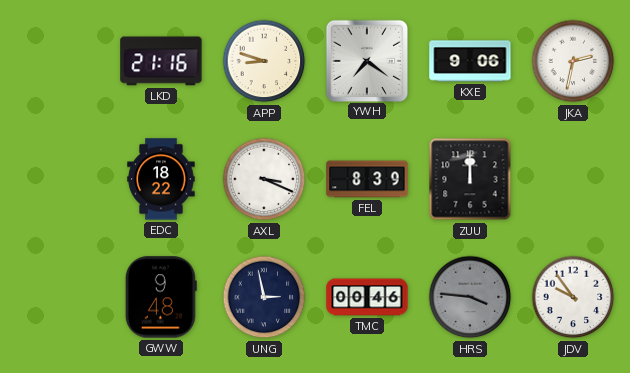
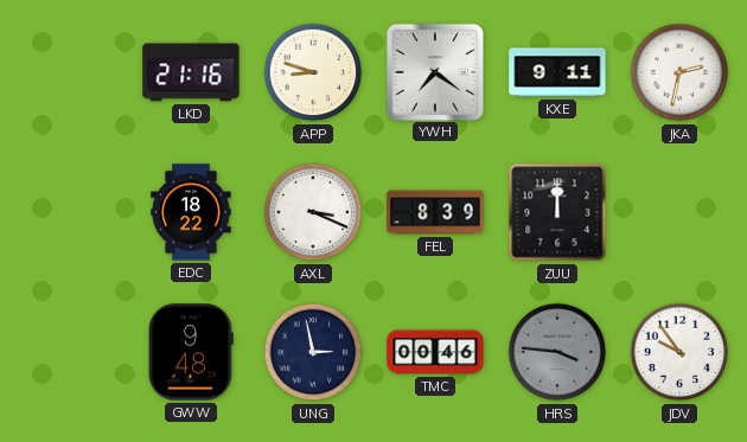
KXE: 9:06 -> 9:11 (557, 72)
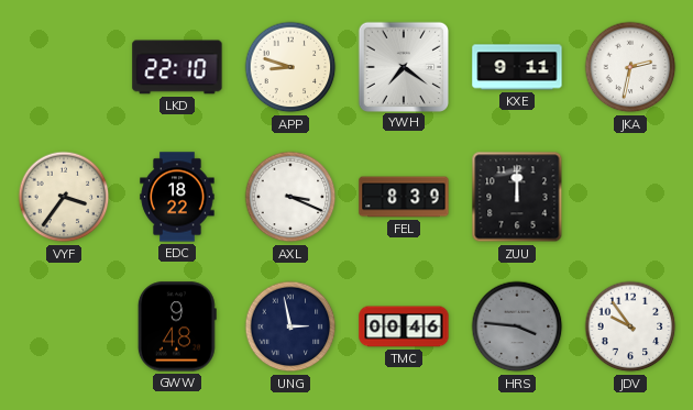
LKD: 21:16 -> 22:10 (177, 67)
VYF: none -> 3:36 (64, 197)
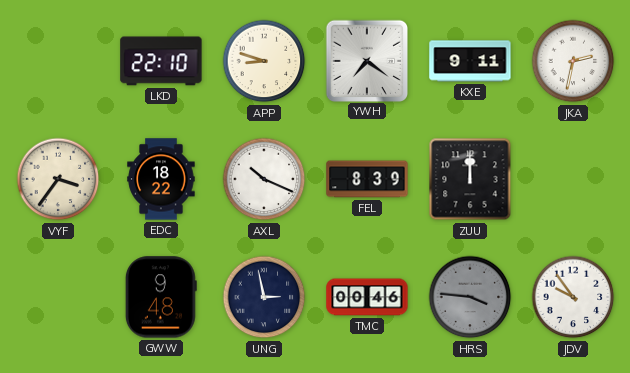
AXL: 3:19 -> 10:19 (264, 179)
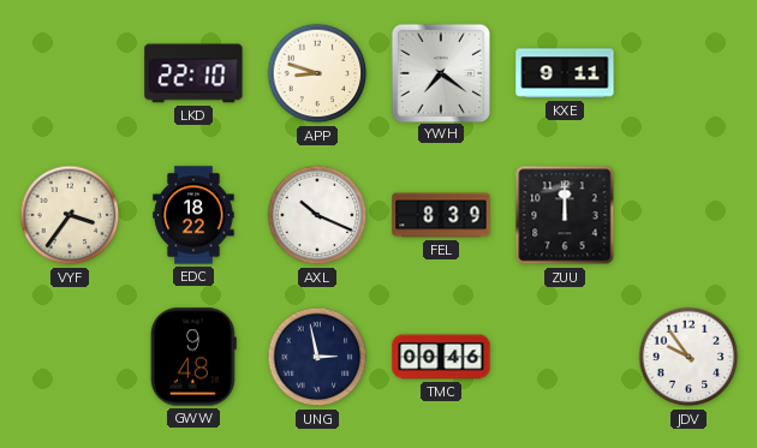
JKA: 2:32 -> none (573, 61)
HRS: 3:46 -> none (470, 297)
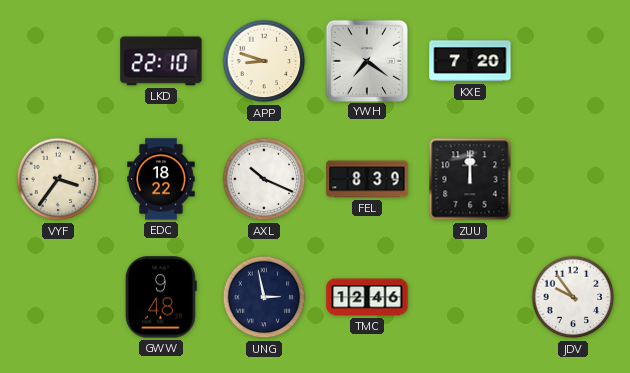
KXE: 9:11 -> 7:20 (470, 61)
TMC: 00:46 -> 12:46 (367, 297)
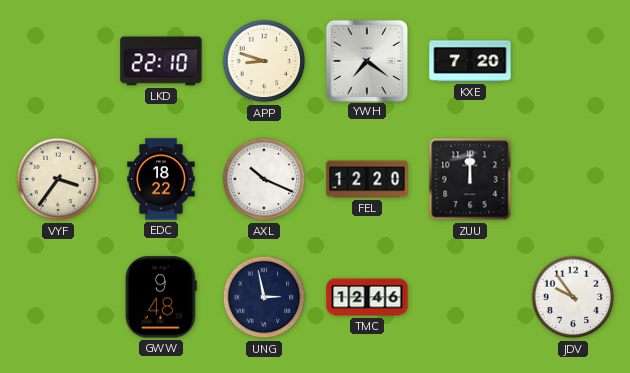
FEL: 8:39 -> 12:20 (367, 179)
